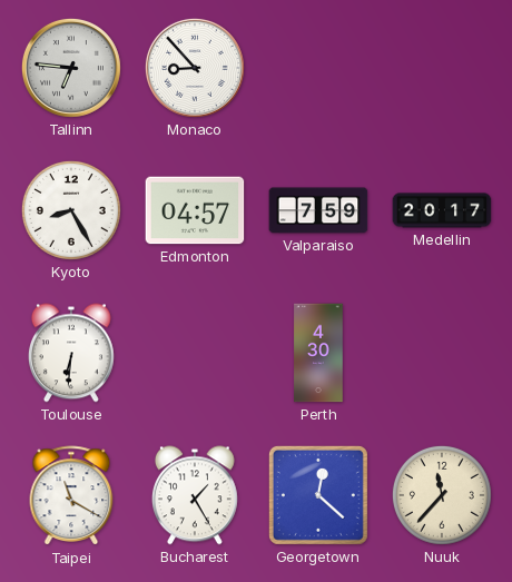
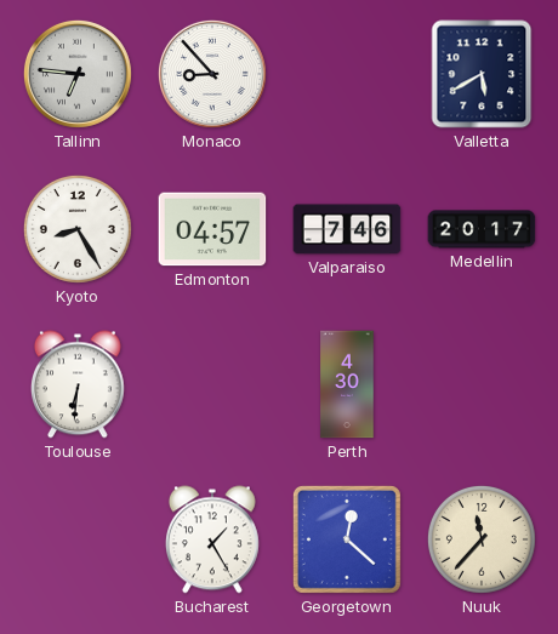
Valletta: none -> 5:40 (482, 74)
Valparaiso: 7:59 -> 7:46 (347, 229)
Taipei: 11:20 -> none (71, 496)
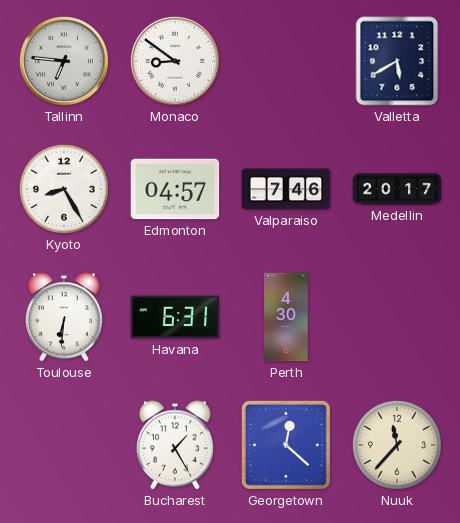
Monaco: 8:53 -> 8:51 (175, 61)
Havana: none -> 6:31 (175, 317)
